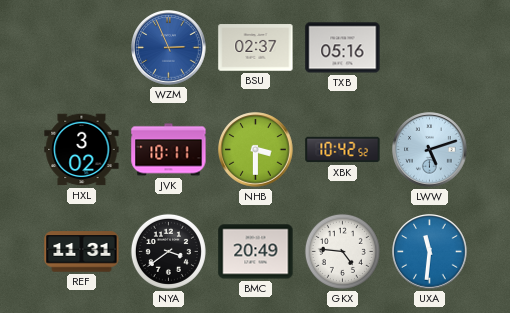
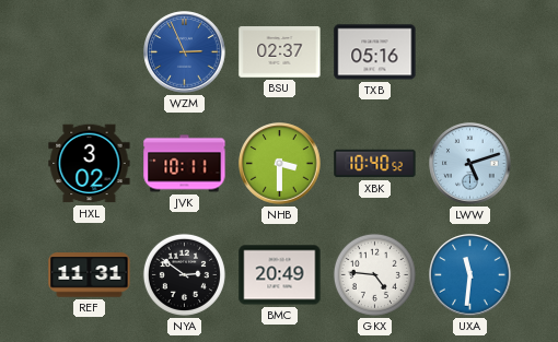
XBK: 10:42 -> 10:40 (375, 164)
NYA: 3:39 -> 2:51 (184, 274)
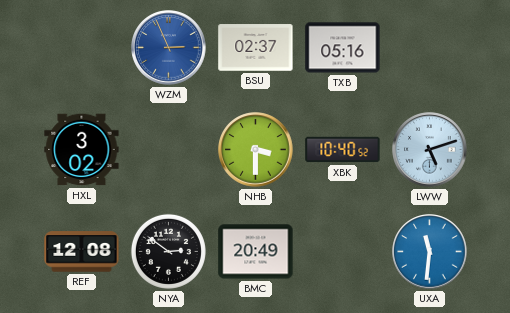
JVK: 10:11 -> none (185, 164)
REF: 11:31 -> 12:08 (82, 252)
GKX: 4:46 -> none (374, 274)
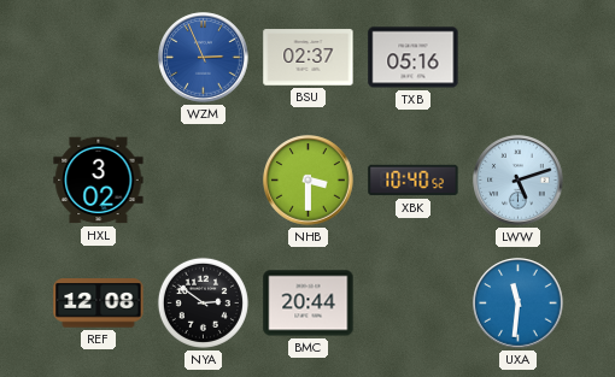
BMC: 20:49 -> 20:44 (309, 304)
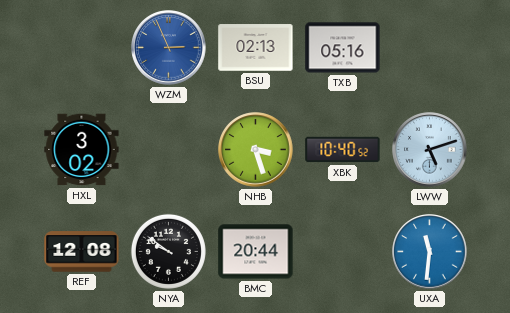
BSU: 02:37 -> 02:13 (256, 48)
NHB: 3:30 -> 3:27 (256, 150)
NYA: 2:51 -> 9:51 (168, 251)
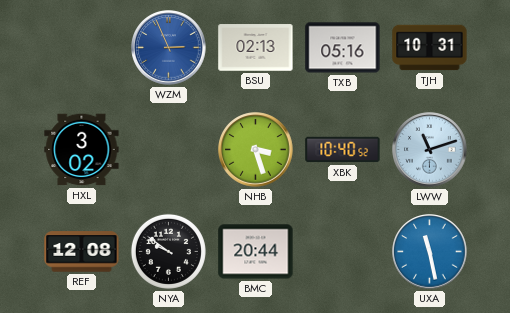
TJH: none -> 10:31 (430, 48)
LWW: 5:12 -> 11:12 (430, 150)
UXA: 11:31 -> 11:28 (430, 252)
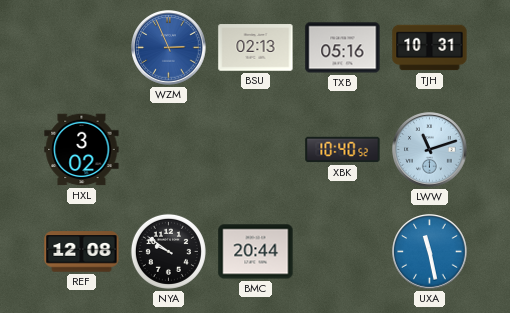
NHB: 3:27 -> none (256, 150)
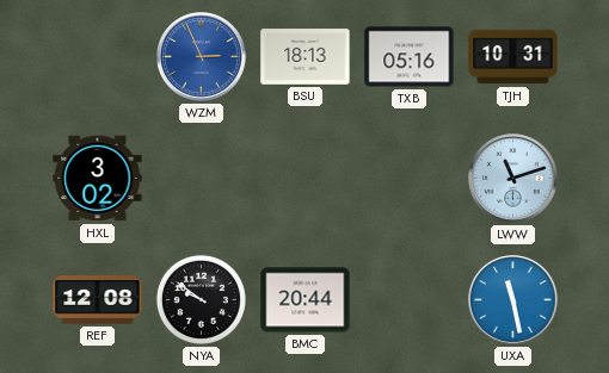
BSU: 02:13 -> 18:13 (306, 57)
XBK: 10:40 -> none (343, 150)
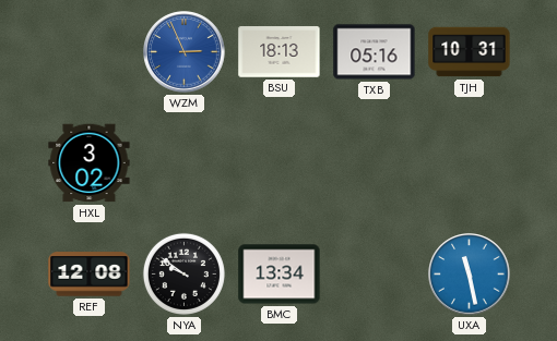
LWW: 11:12 -> none (513, 179)
BMC: 20:44 -> 13:34 (280, 275)
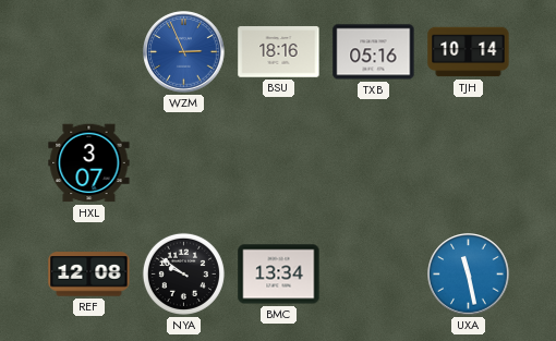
BSU: 18:13 -> 18:16 (279, 52)
TJH: 10:31 -> 10:14 (469, 52)
HXL: 3:02 -> 3:07 (89, 163)
